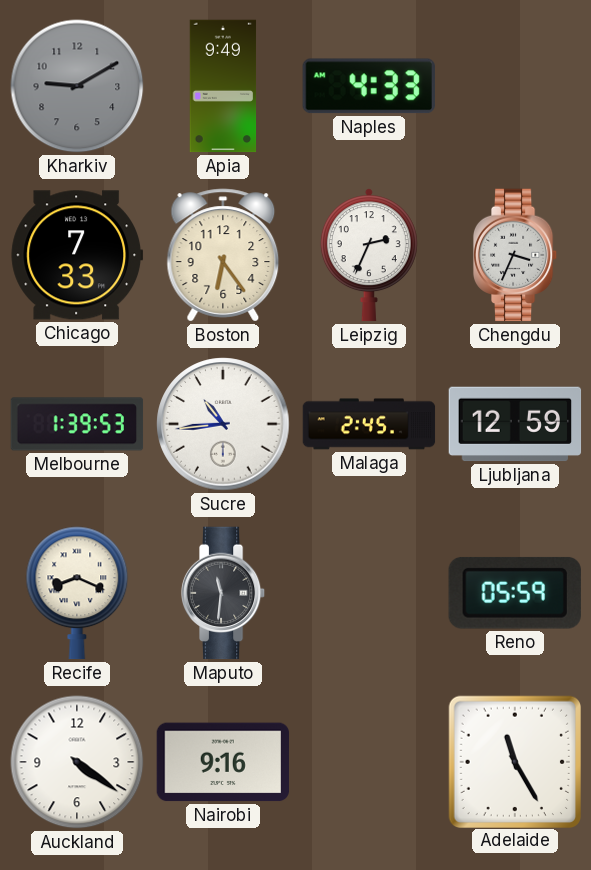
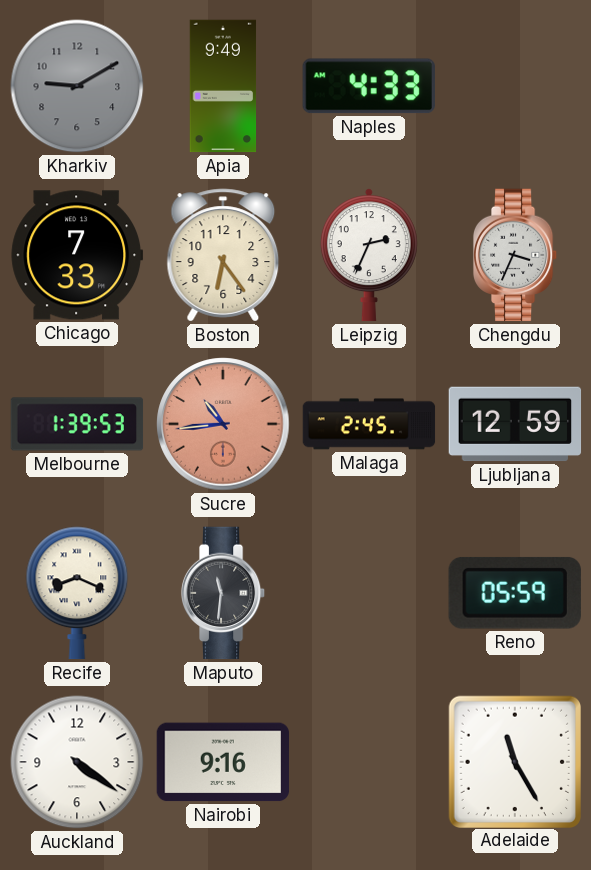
Sucre dial: white -> salmon (223, 424)
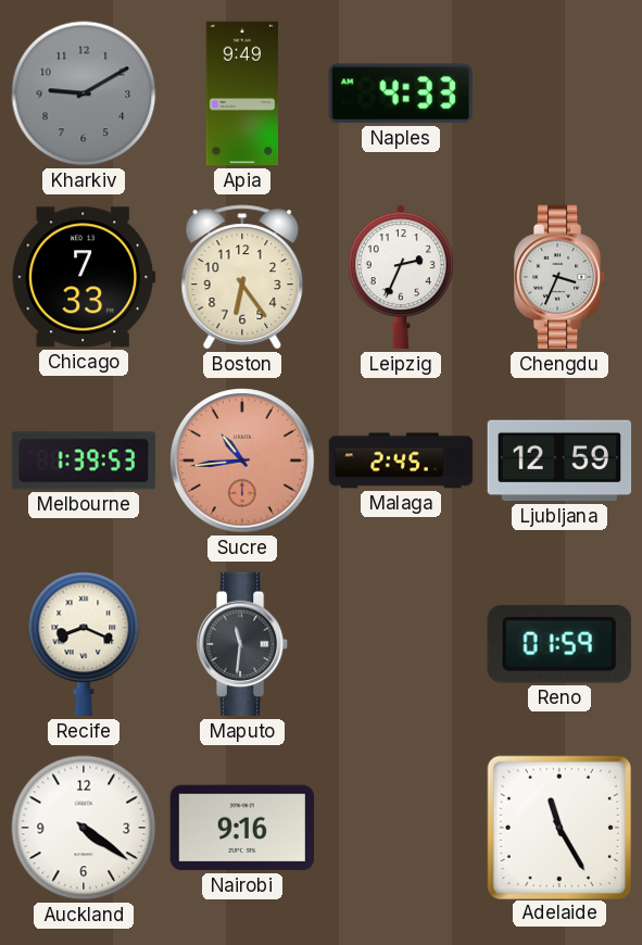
Reno: 05:59 -> 01:59 (559, 644)
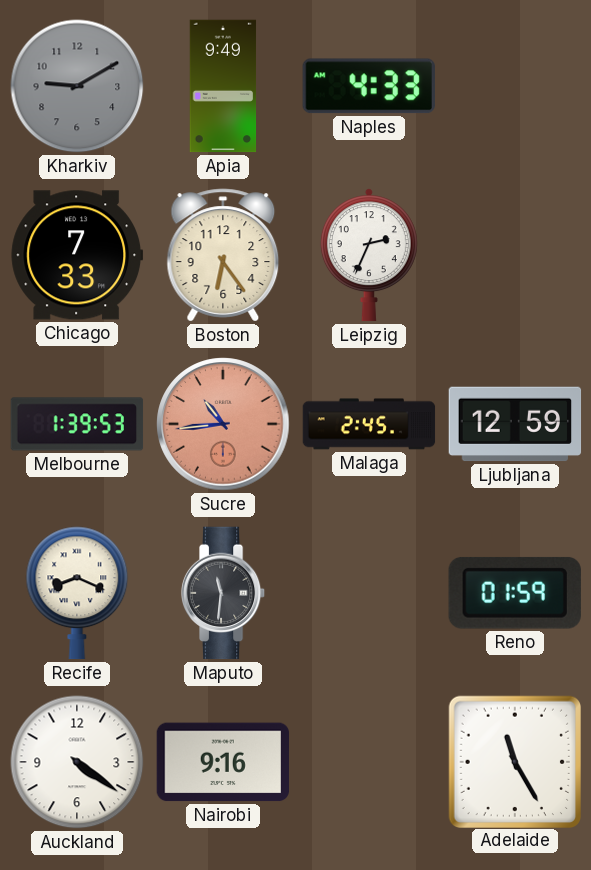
Chengdu: 3:34 -> none (559, 277)
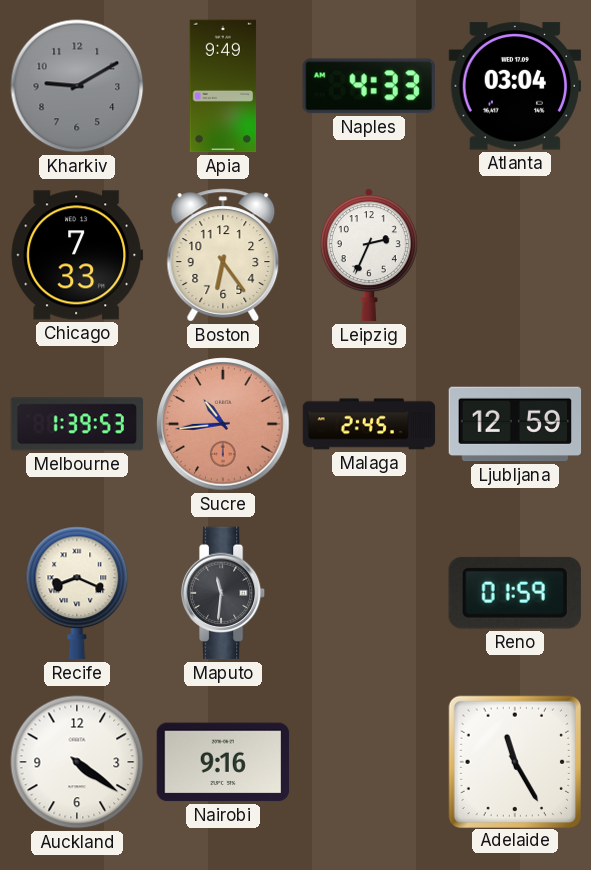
Atlanta: none -> 03:04 (515, 86)
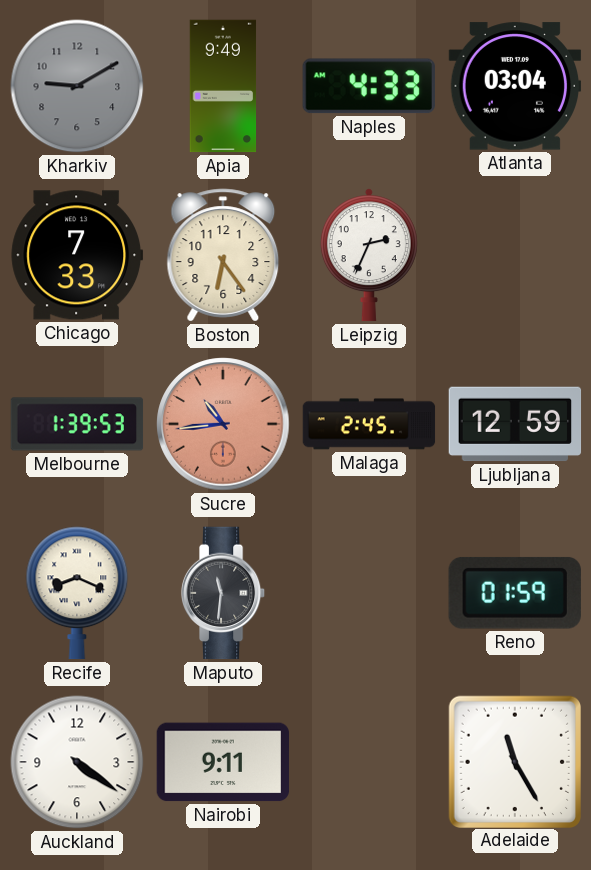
Nairobi: 9:16 -> 9:11 (223, 762)
